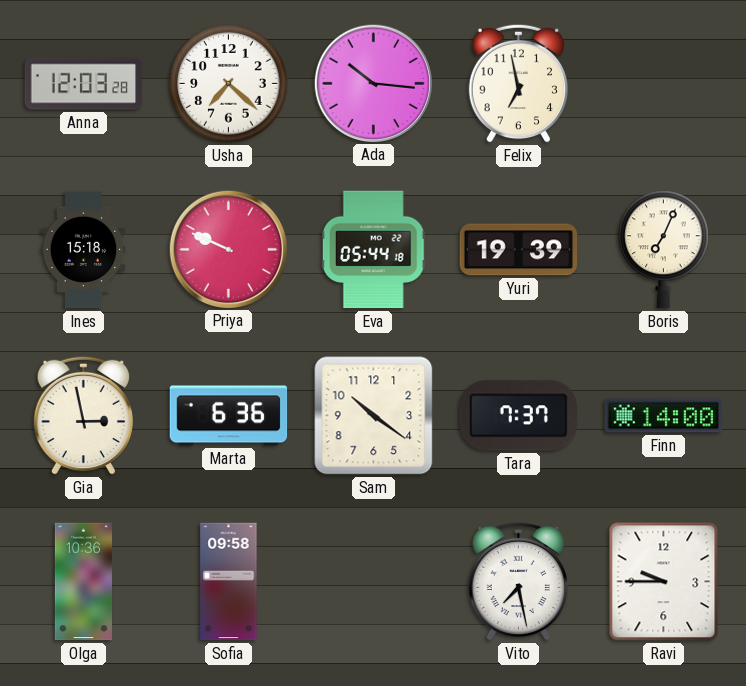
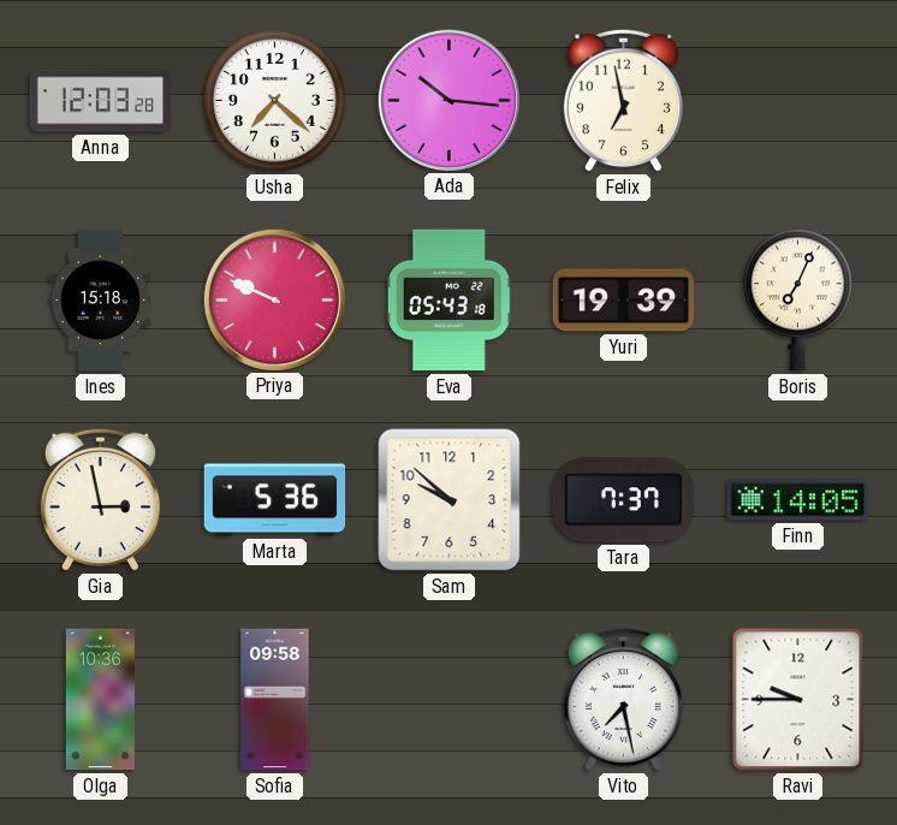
Eva: 05:44 -> 05:43 (448, 301)
Marta: 6:36 -> 5:36 (275, 500)
Sam: 10:21 -> 9:52 (450, 500)
Finn: 14:00 -> 14:05 (798, 500)
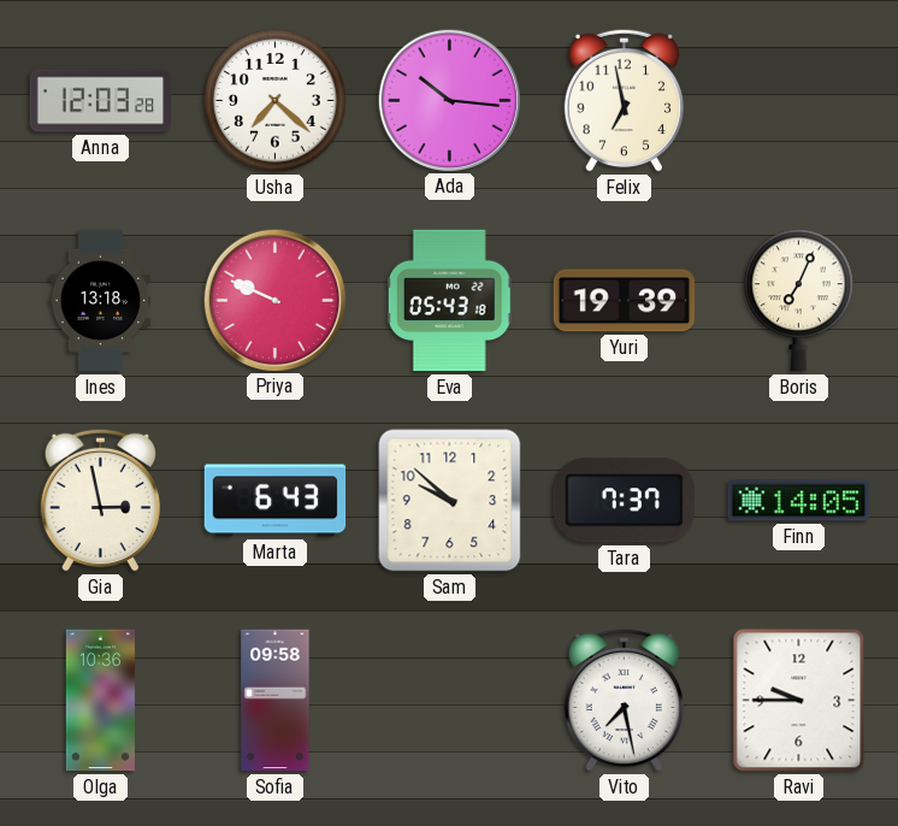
Ines: 15:18 -> 13:18 (101, 301)
Marta: 5:36 -> 6:43 (276, 501)
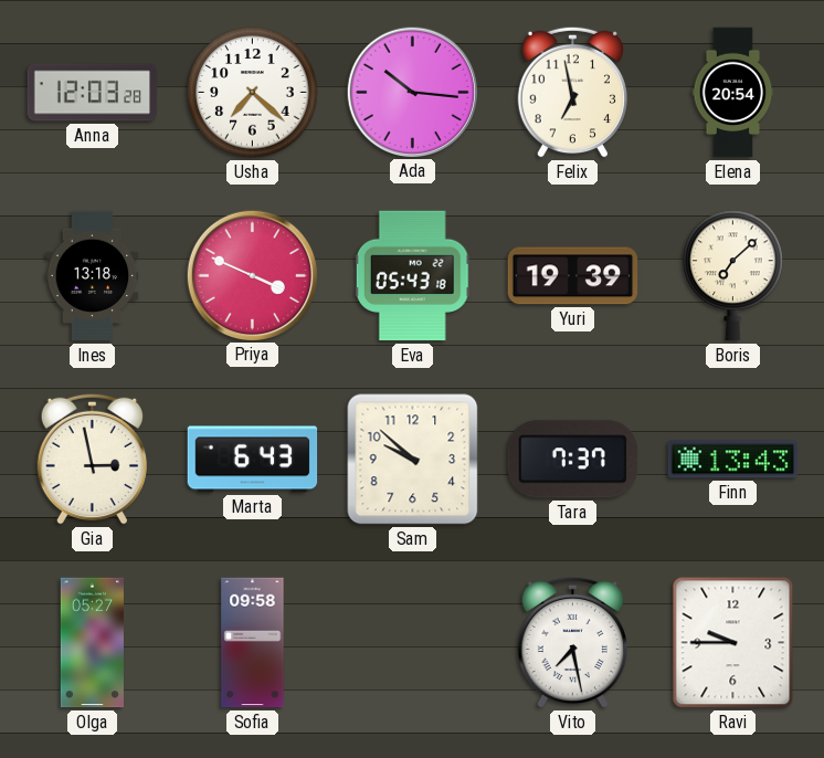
Elena: none -> 20:54 (733, 93)
Priya: 9:49 -> 3:49 (252, 275)
Boris: 7:04 -> 7:08 (733, 276)
Finn: 14:05 -> 13:43 (733, 460)
Olga: 10:36 -> 05:27 (92, 643)
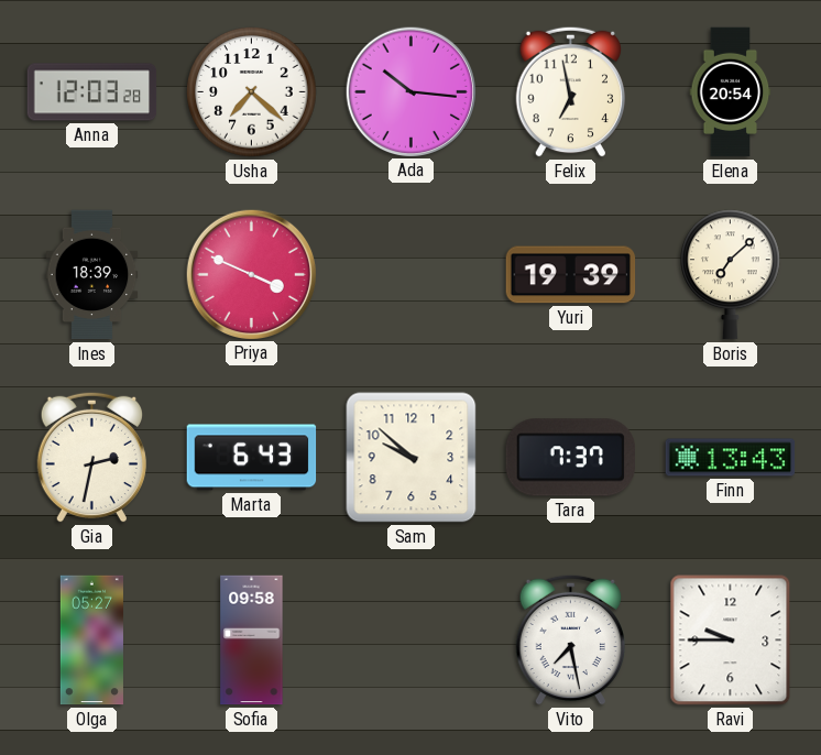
Ines: 13:18 -> 18:39 (92, 275)
Eva: 05:43 -> none (412, 276)
Gia: 2:58 -> 2:32 (91, 457)
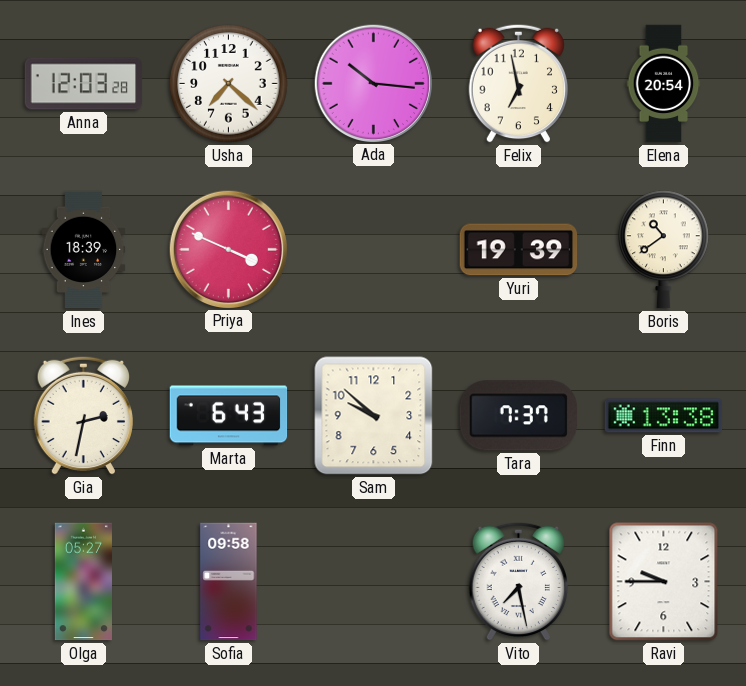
Boris: 7:08 -> 10:39 (664, 250)
Finn: 13:43 -> 13:38 (664, 416)
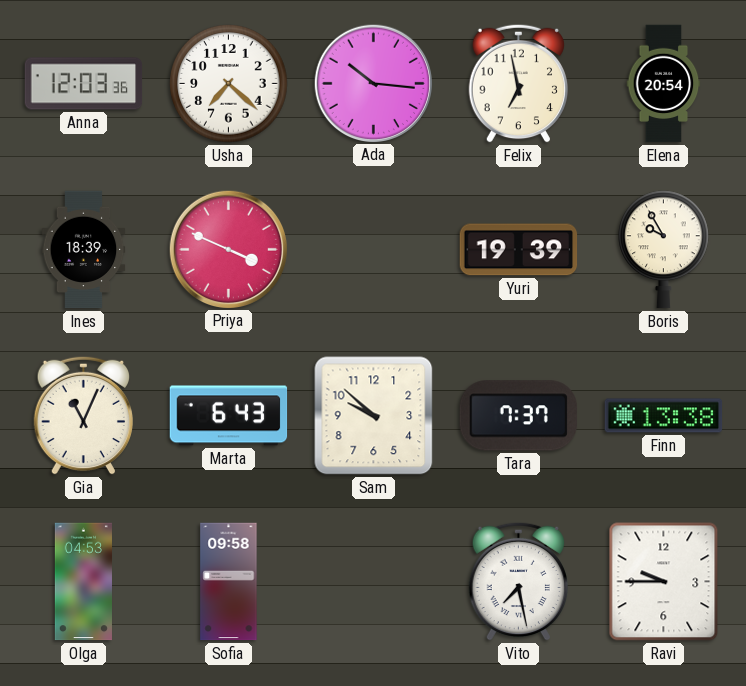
Anna: 12:03:28 -> 12:03:36 (84, 84)
Boris: 10:39 -> 9:55 (664, 250)
Gia: 2:32 -> 11:04 (83, 415)
Olga: 05:27 -> 04:53 (83, 582)
